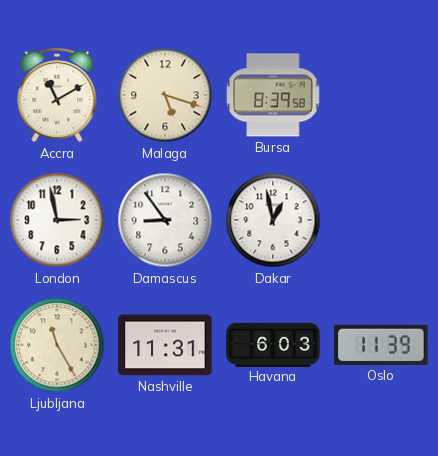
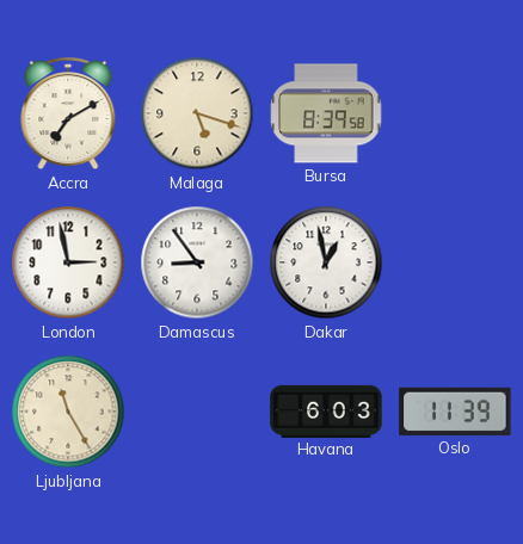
Accra: 11:10 -> 7:10 (68, 115)
Nashville: 11:31 -> none (165, 345)
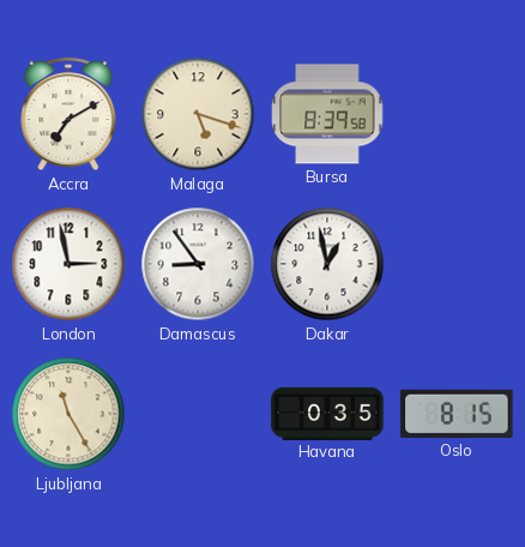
Havana: 6:03 -> 0:35 (327, 413)
Oslo: 11:39 -> 8:15 (457, 414)
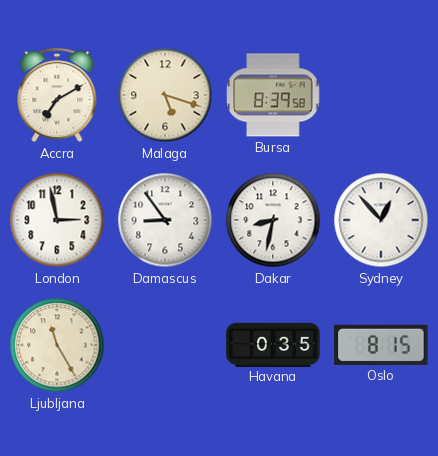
Dakar: 12:58 -> 8:32 (273, 220)
Sydney: none -> 12:53 (381, 220)
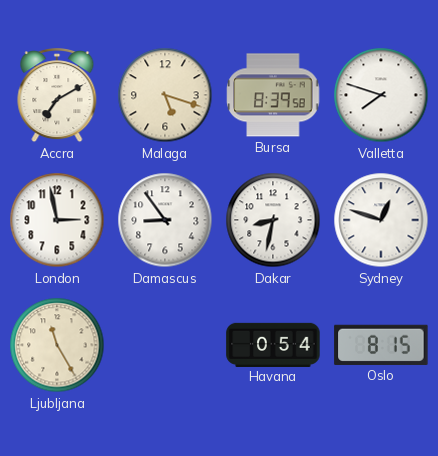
Valletta: none -> 7:48 (381, 95)
Sydney: 12:53 -> 12:48 (381, 220)
Havana: 0:35 -> 0:54 (273, 344)
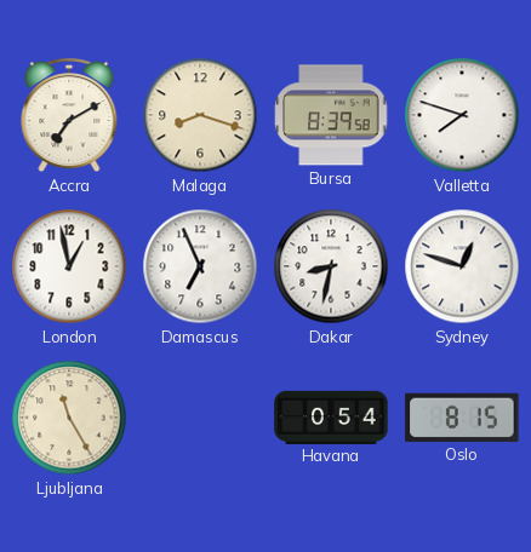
Malaga: 5:18 -> 8:18 (200, 115)
London: 2:58 -> 12:58 (69, 266)
Damascus: 8:54 -> 6:56 (200, 266)
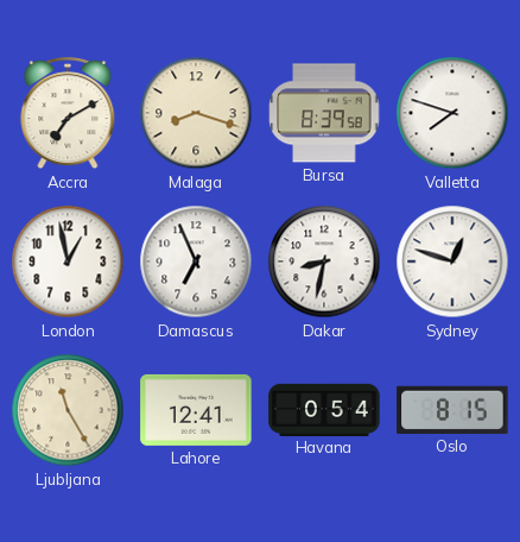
Lahore: none -> 12:41 (196, 410)
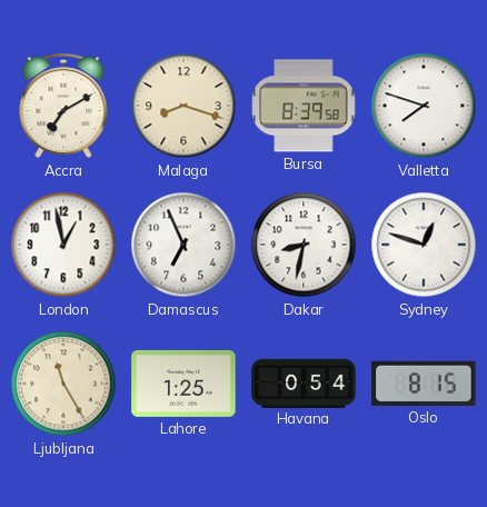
Lahore: 12:41 -> 1:25 (183, 384)
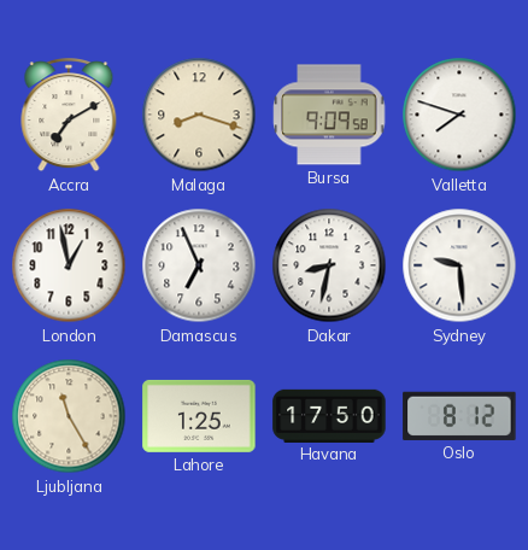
Bursa: 8:39 -> 9:09 (329, 115)
Sydney: 12:48 -> 9:29 (459, 265)
Havana: 0:54 -> 17:50 (329, 415)
Oslo: 8:15 -> 8:12 (459, 416)
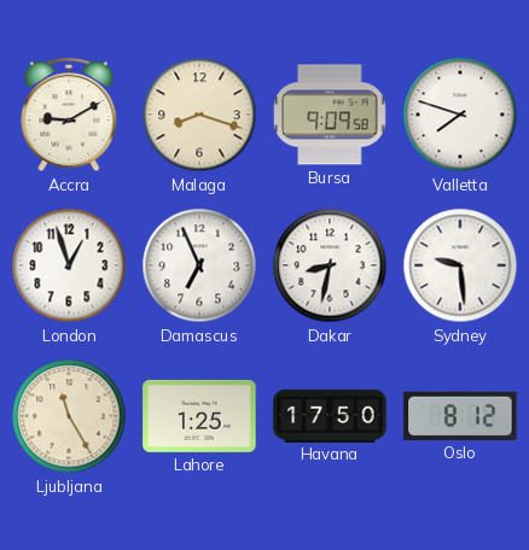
Accra: 7:10 -> 9:10 (69, 116)
London: 12:58 -> 12:57 (69, 265)
